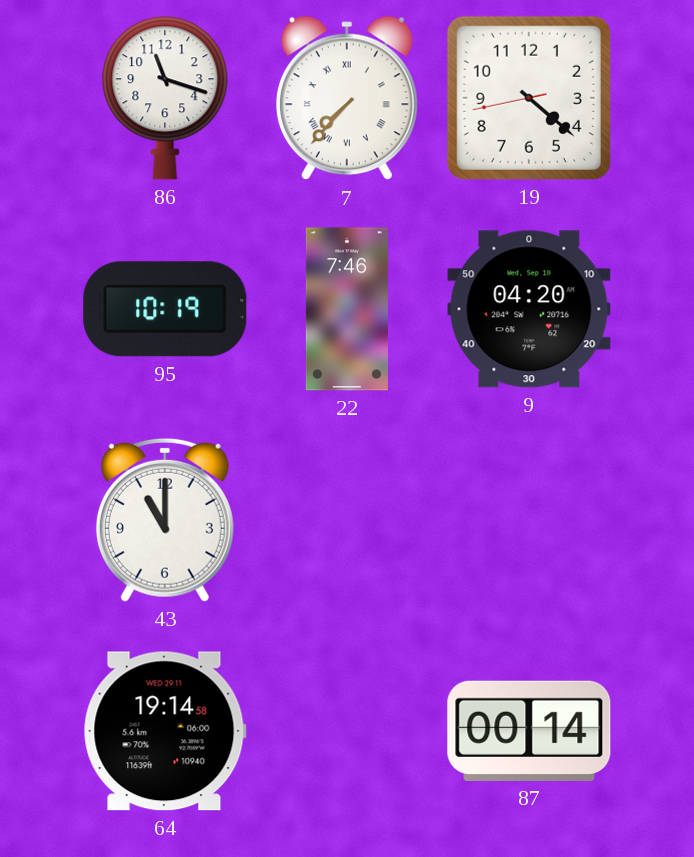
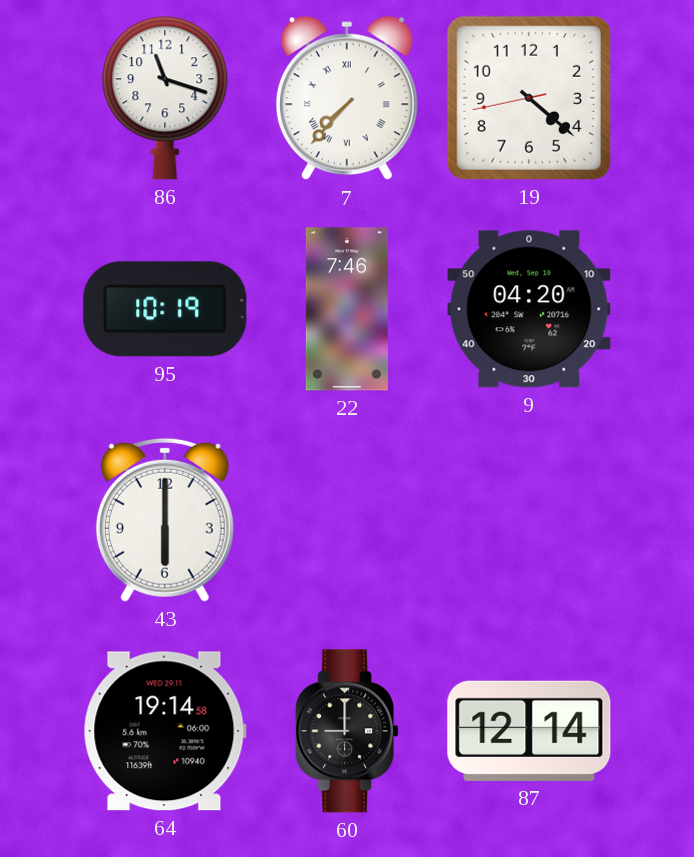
43: 11:00 -> 6:00 (165, 520)
60: none -> 9:00 (347, 731)
87: 00:14 -> 12:14 (529, 731)
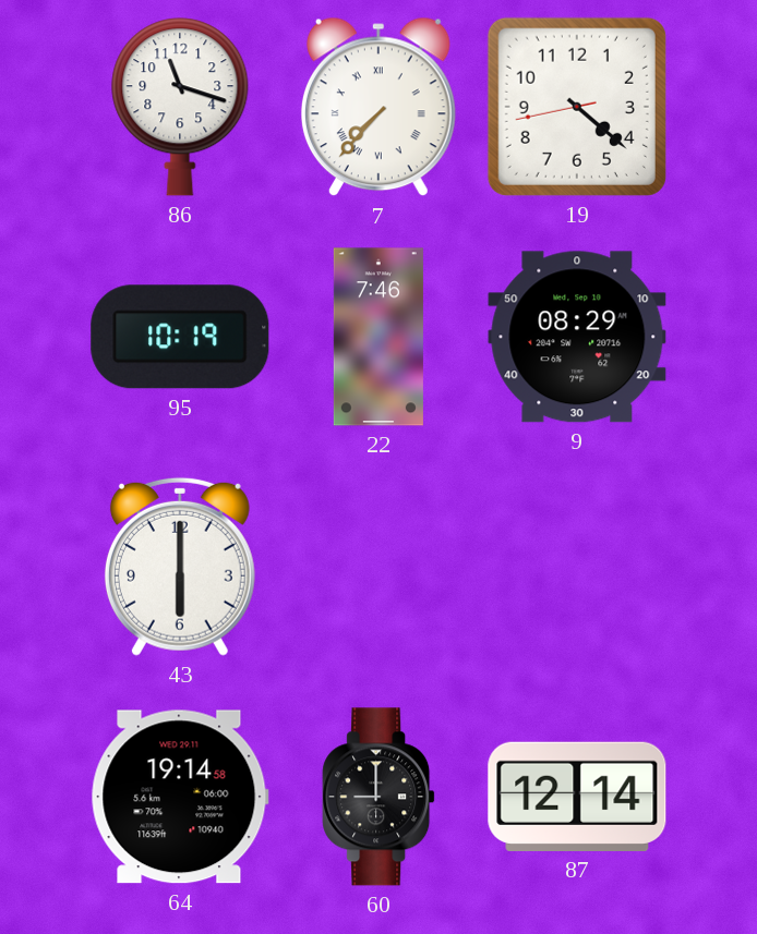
9: 04:20 -> 08:29 (577, 337)
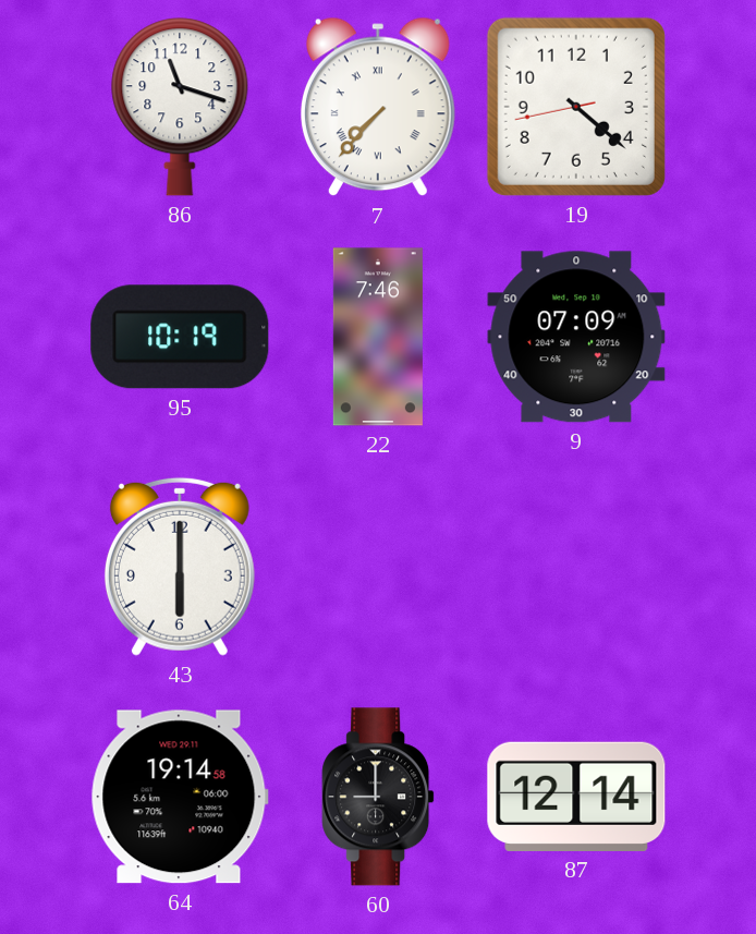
9: 08:29 -> 07:09 (576, 337)
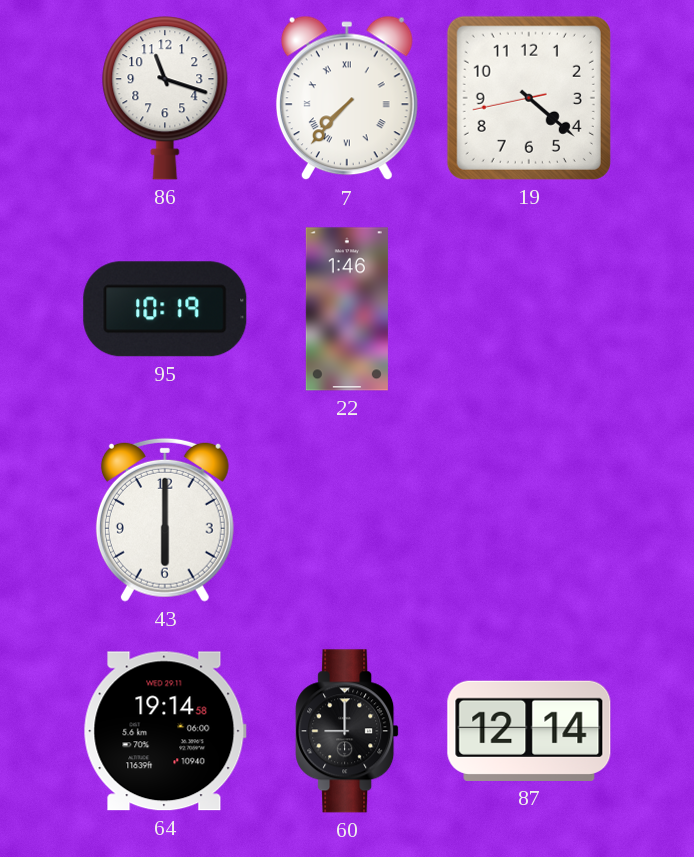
22: 7:46 -> 1:46 (347, 309)
9: 07:09 -> none (576, 337)
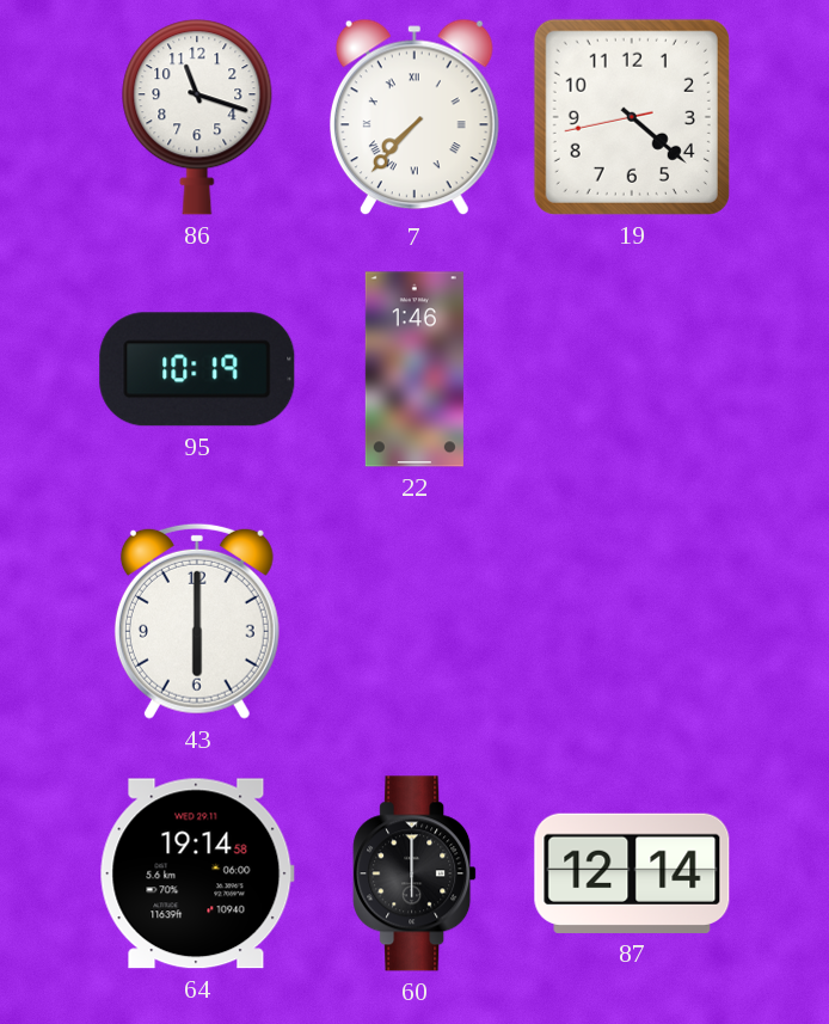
60: 9:00 -> 6:00 (414, 873)
